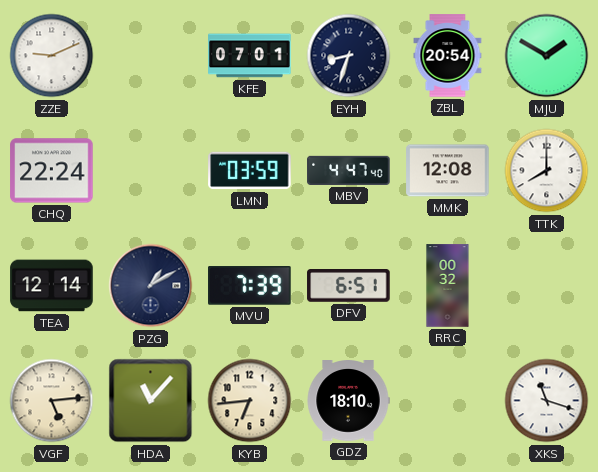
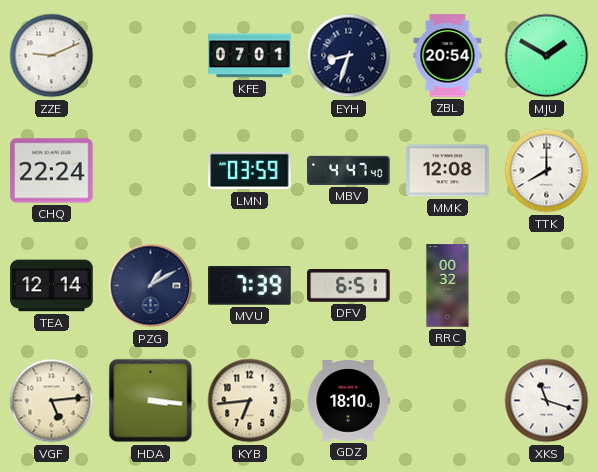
HDA: 11:07 -> 3:16 (151, 401)
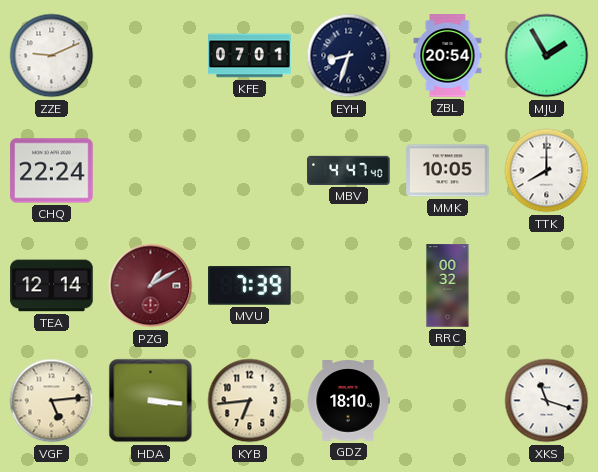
MJU: 1:50 -> 1:55 (547, 56)
LMN: 03:59 -> none (250, 171)
MMK: 12:08 -> 10:05 (448, 171)
PZG dial: navy -> burgundy (151, 286)
DFV: 6:51 -> none (349, 286)
